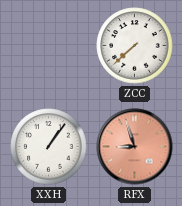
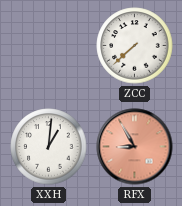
XXH: 1:06 -> 1:01 (49, 147)
RFX: 8:57 -> 8:55 (135, 147)
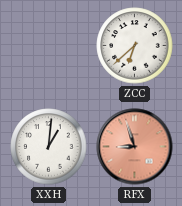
ZCC: 7:38 -> 6:38 (135, 46)
RFX: 8:55 -> 8:57 (135, 147)
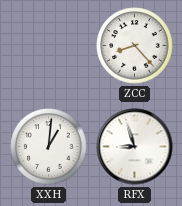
ZCC: 6:38 -> 8:23 (135, 46)
RFX dial: salmon -> white (135, 147)
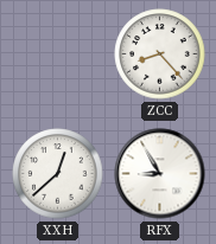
XXH: 1:01 -> 12:38 (58, 174)
RFX: 8:57 -> 8:55 (160, 174)
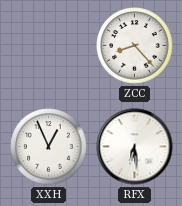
XXH: 12:38 -> 12:56 (49, 147)
RFX: 8:55 -> 6:29 (135, 147)
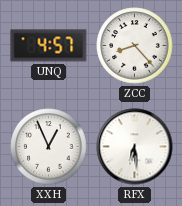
UNQ: none -> 4:57 (49, 46)
